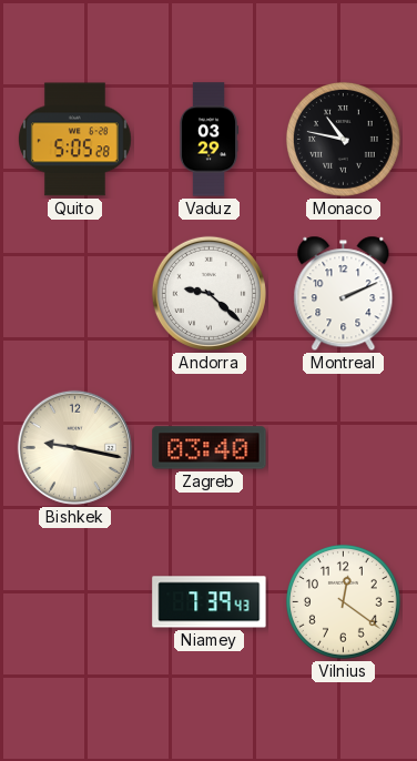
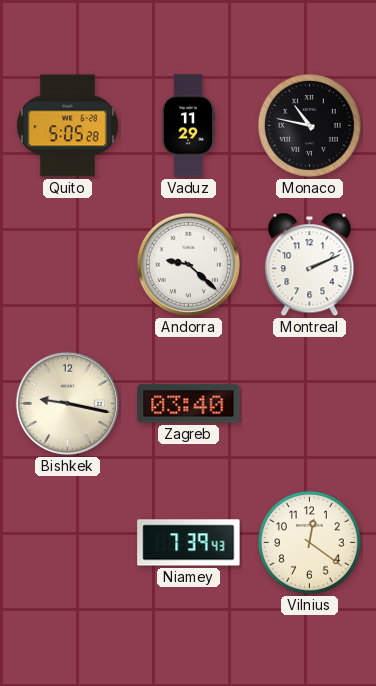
Vaduz: 03:29 -> 11:29 (188, 126)
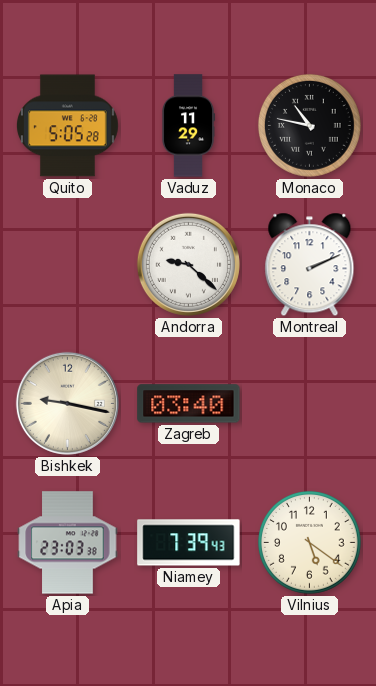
Apia: none -> 23:03 (68, 543)
Vilnius: 12:21 -> 5:21 (309, 542)
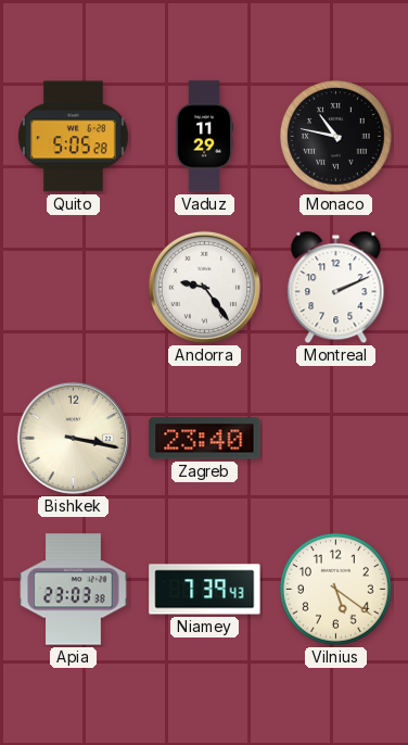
Andorra: 9:22 -> 9:24 (204, 287)
Bishkek: 9:17 -> 3:17 (73, 438)
Zagreb: 03:40 -> 23:40 (205, 439)
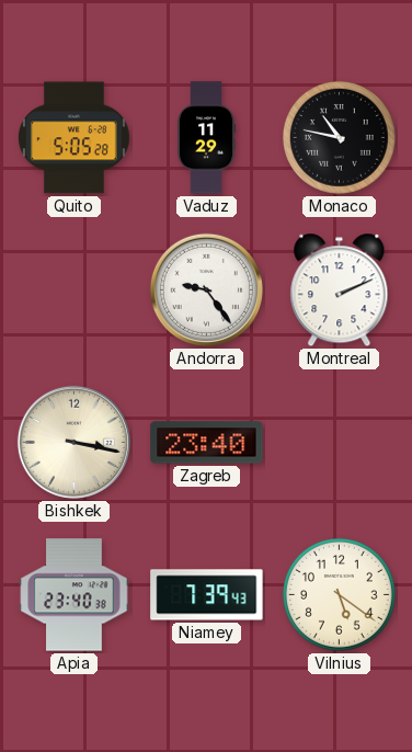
Apia: 23:03 -> 23:40 (75, 595)
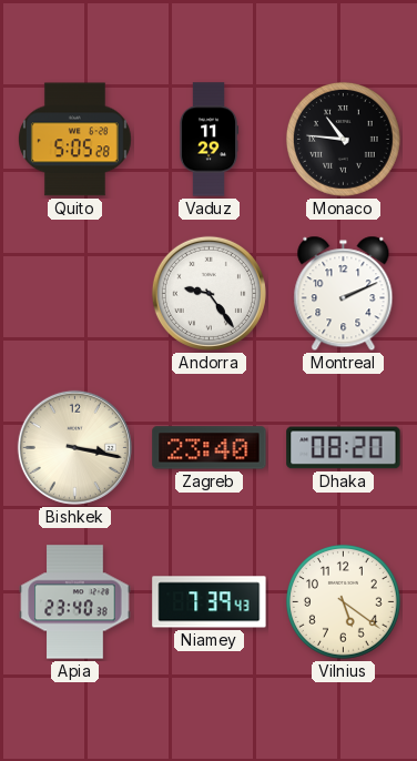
Monaco: 10:47 -> 10:46 (343, 139)
Dhaka: none -> 08:20 (344, 448)
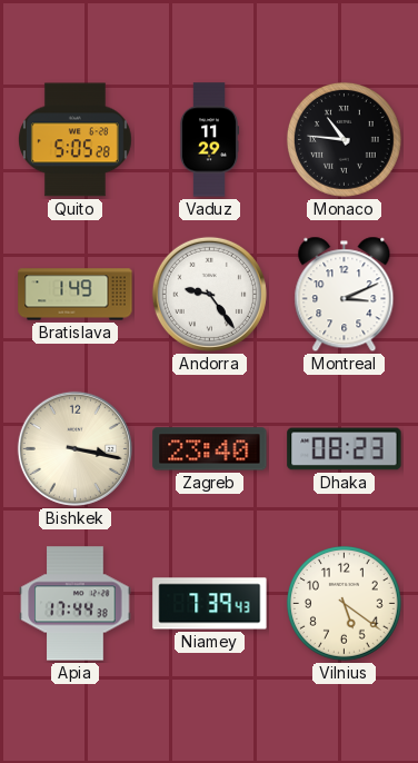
Bratislava: none -> 1:49 (76, 295)
Montreal: 2:11 -> 3:11 (345, 295)
Dhaka: 08:20 -> 08:23 (345, 449)
Apia: 23:40 -> 17:44 (76, 604)
